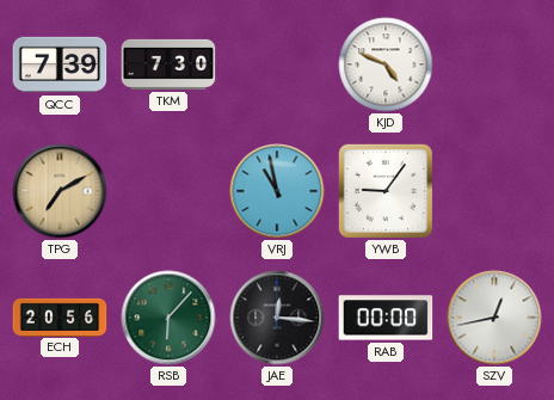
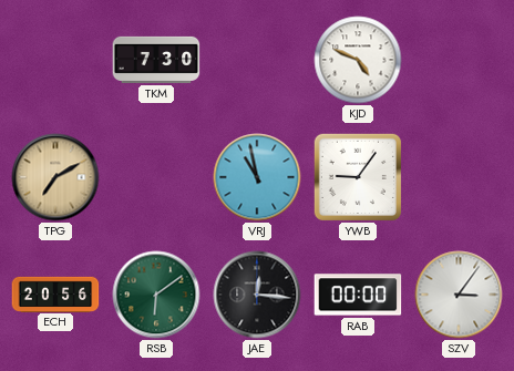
QCC: 7:39 -> none (60, 64)
RSB: 6:07 -> 6:09 (156, 295)
SZV: 12:43 -> 3:06 (459, 295)
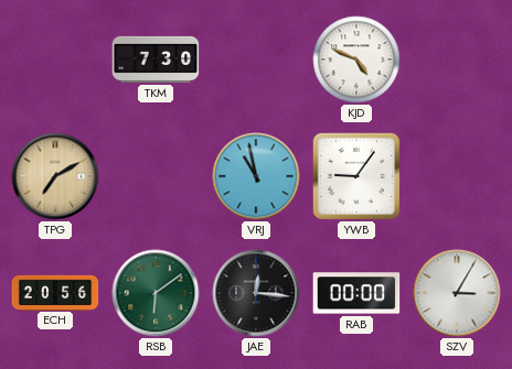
SZV: 3:06 -> 3:05 (457, 293)
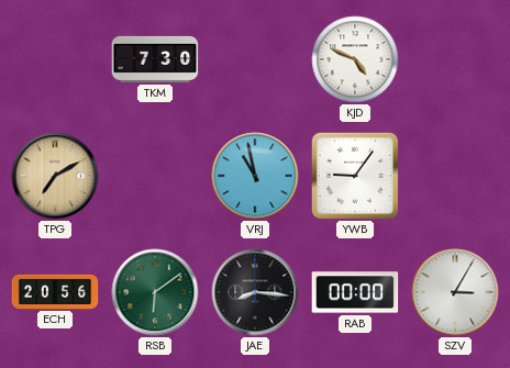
JAE: 12:16 -> 8:16 (255, 292)
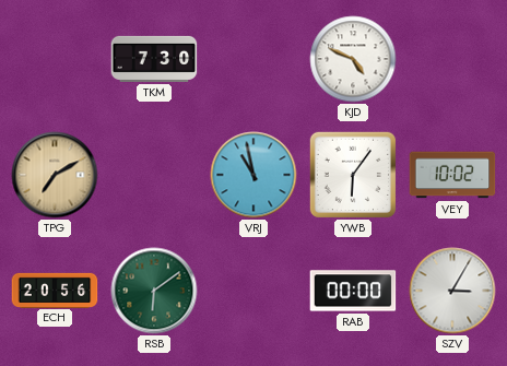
YWB: 9:06 -> 6:06 (353, 175)
VEY: none -> 10:02 (452, 175)
JAE: 8:16 -> none (255, 292)
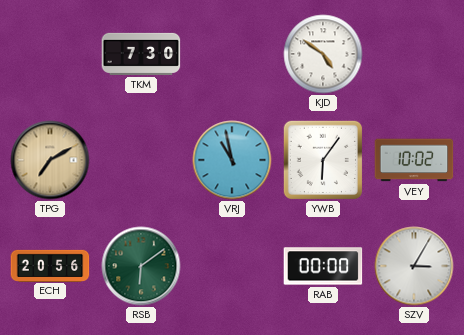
KJD: 4:49 -> 4:51 (323, 54)
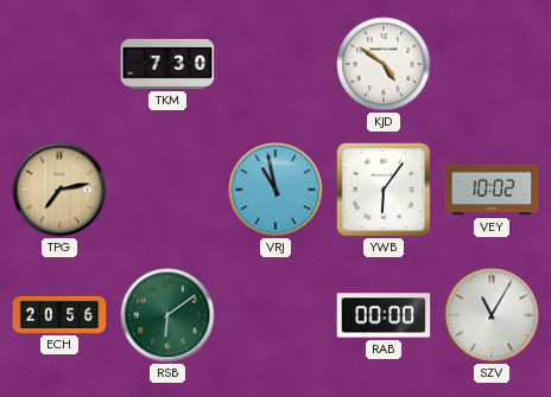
TPG: 7:10 -> 7:13 (59, 190)
SZV: 3:05 -> 11:05 (492, 315)
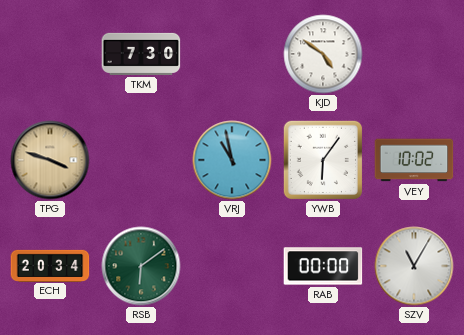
TPG: 7:13 -> 3:48 (50, 160)
ECH: 20:56 -> 20:34 (50, 265)
